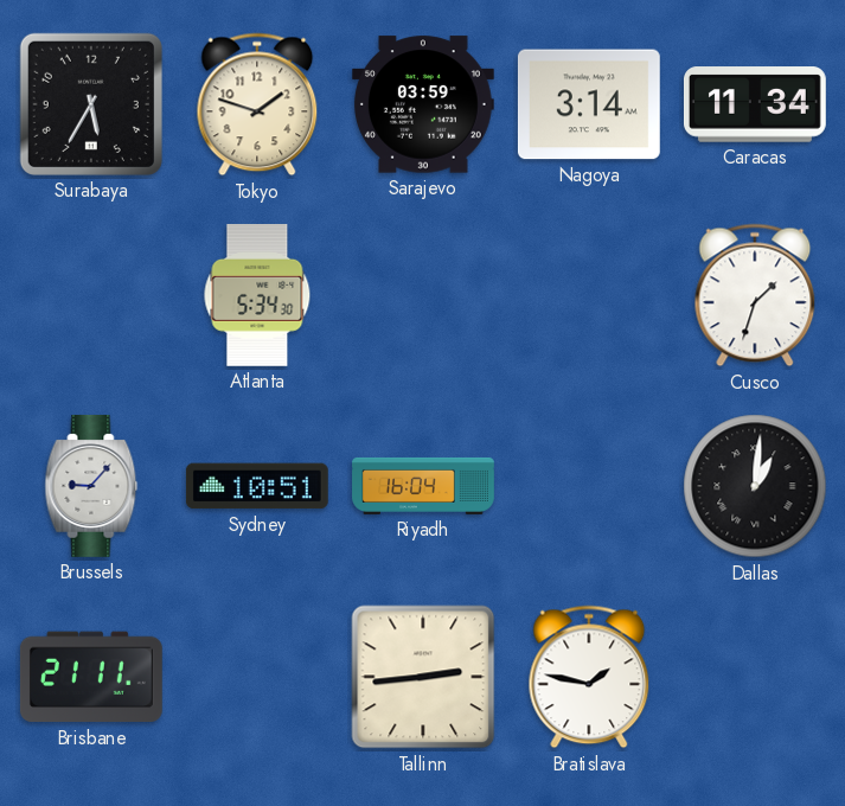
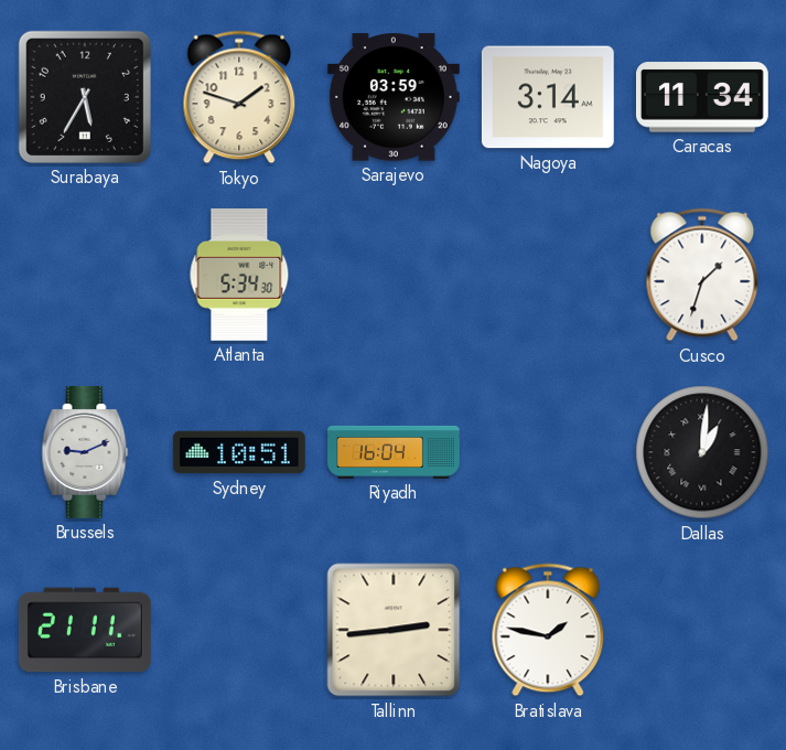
Brussels: 9:07 -> 9:11 (85, 452)
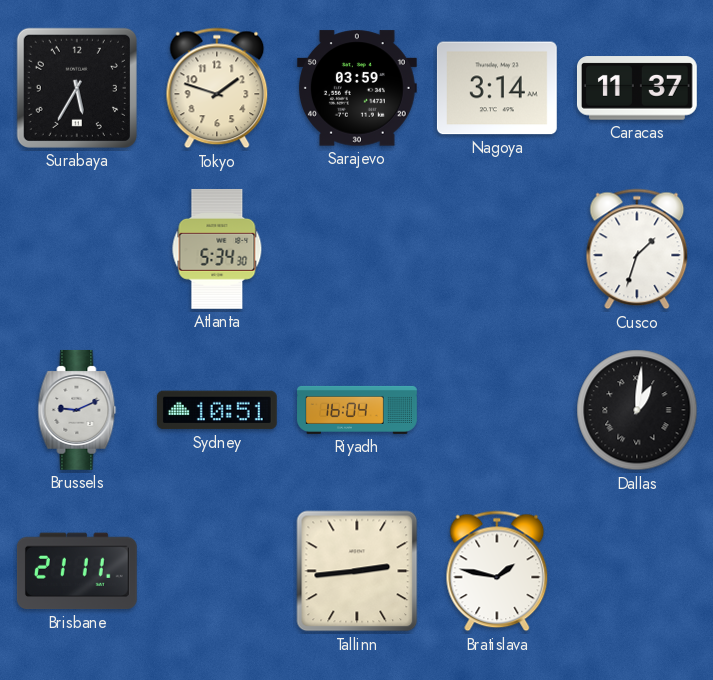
Caracas: 11:34 -> 11:37 (637, 88)
